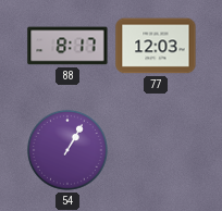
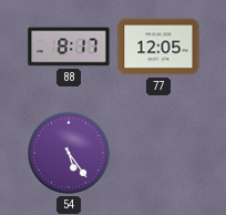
77: 12:03 -> 12:05 (158, 47)
54: 1:05 -> 5:24 (69, 153)
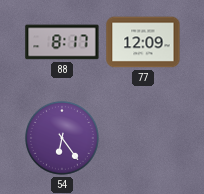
77: 12:05 -> 12:09 (143, 42)
54: 5:24 -> 6:24 (62, 138)
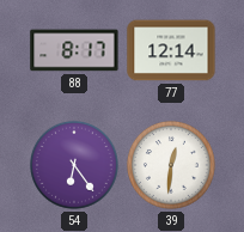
77: 12:09 -> 12:14 (171, 50)
39: none -> 12:31 (171, 165)
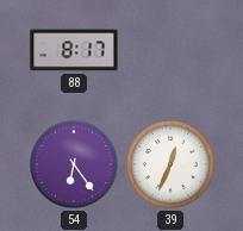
77: 12:14 -> none (171, 50)
39: 12:31 -> 12:34 (170, 164)
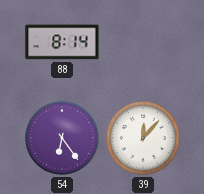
88: 8:17 -> 8:14 (62, 42)
39: 12:34 -> 12:07 (143, 138)
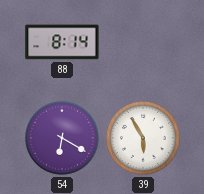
54: 6:24 -> 6:20 (62, 138)
39: 12:07 -> 5:55 (143, 138)
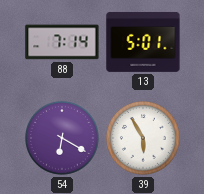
88: 8:14 -> 7:14 (62, 42)
13: none -> 5:01 (143, 42)
